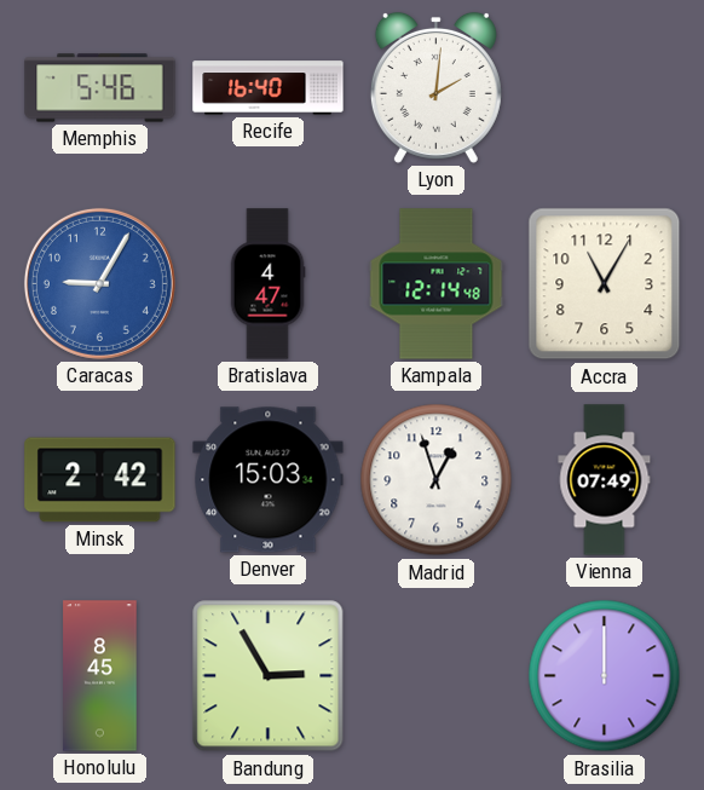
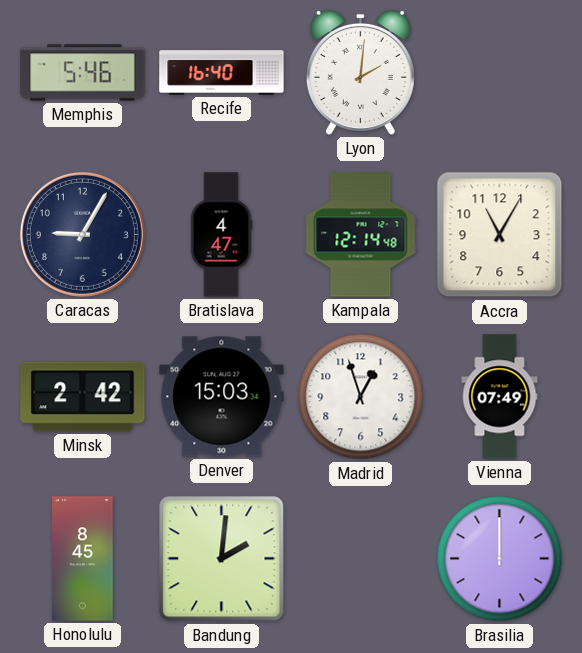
Caracas dial: blue -> navy (82, 234)
Bandung: 2:55 -> 2:01 (222, 559)
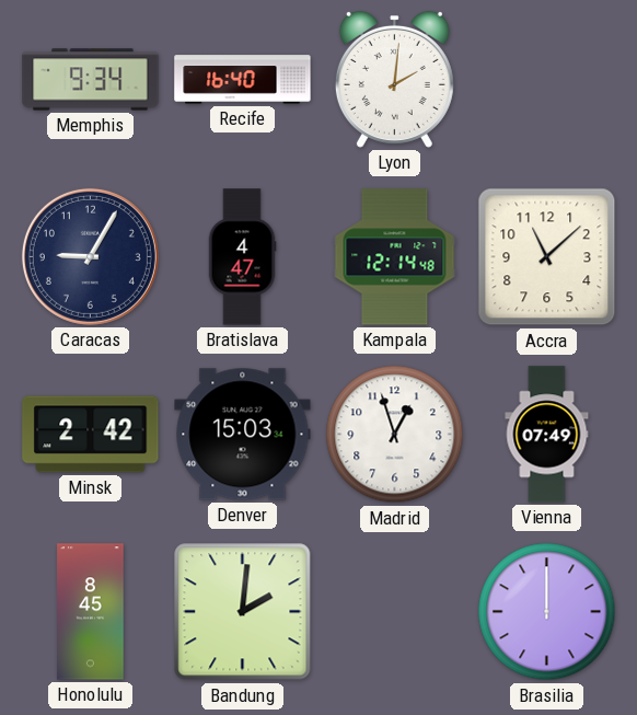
Memphis: 5:46 -> 9:34 (91, 80)
Accra: 11:05 -> 11:08 (547, 257)
